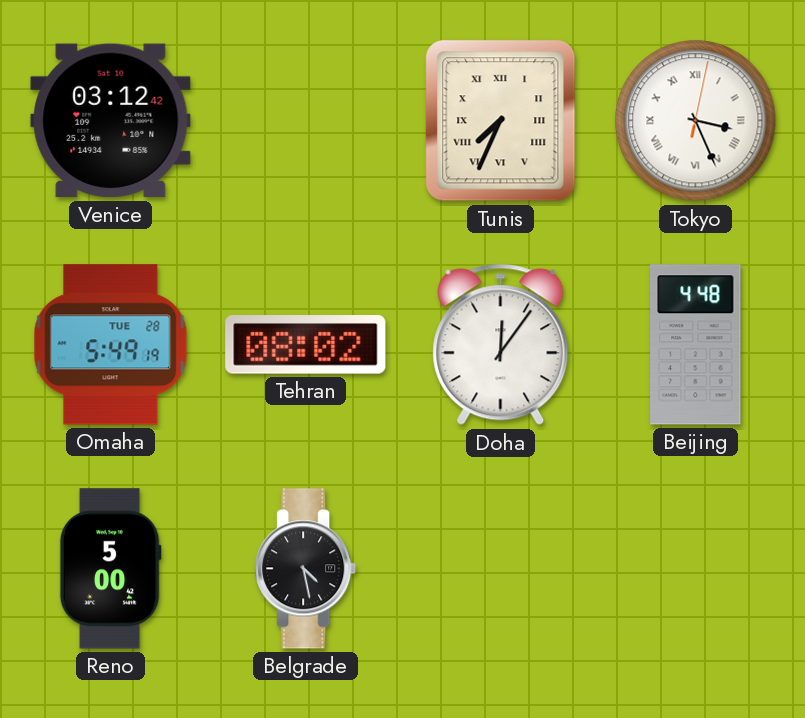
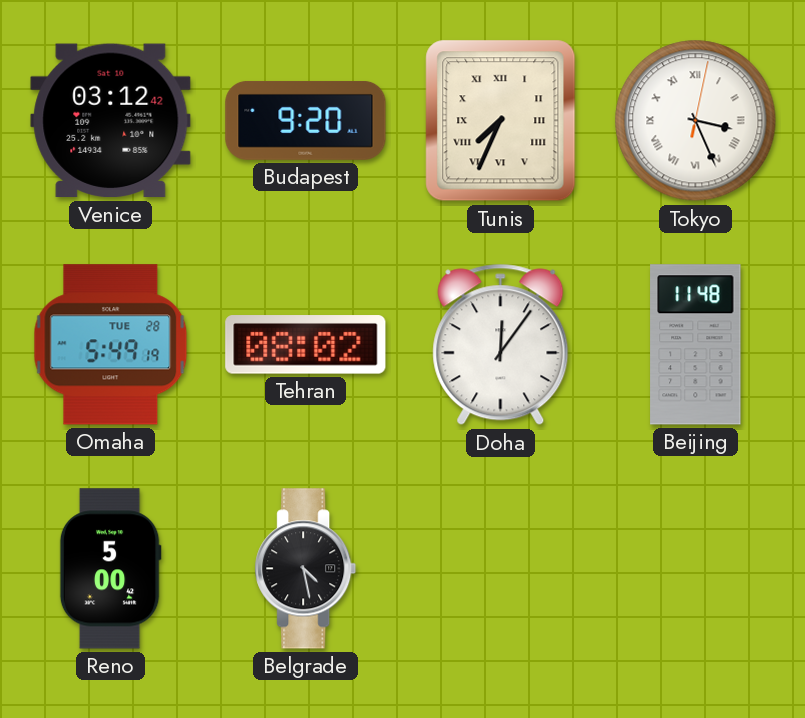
Budapest: none -> 9:20 (306, 120)
Beijing: 4:48 -> 11:48 (696, 345)
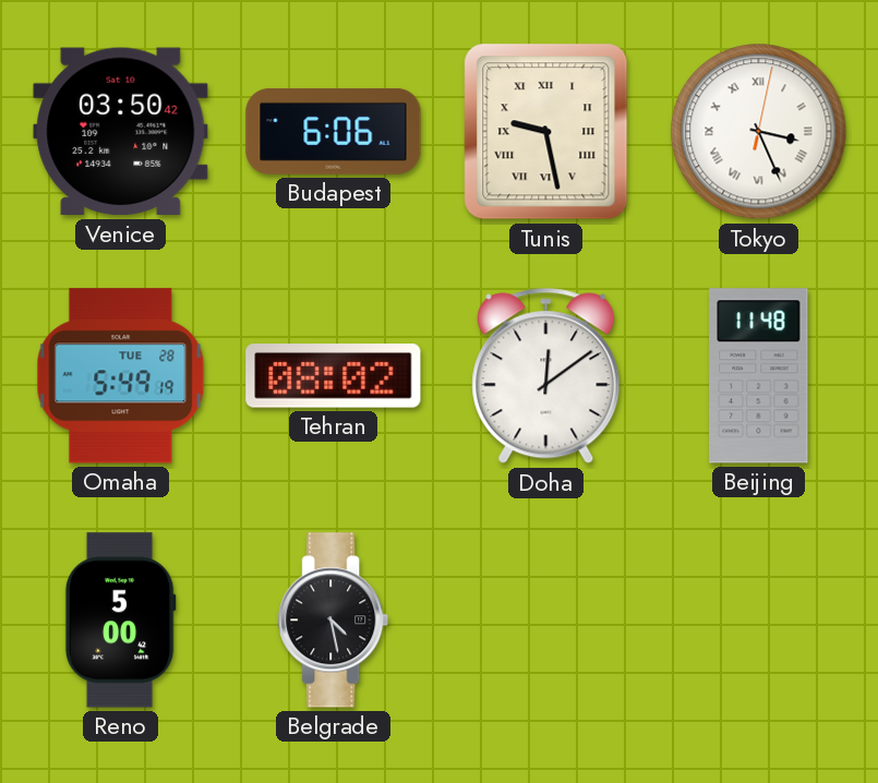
Venice: 03:12 -> 03:50 (121, 132)
Budapest: 9:20 -> 6:06 (334, 131)
Tunis: 7:34 -> 9:28 (546, 132)
Doha: 12:06 -> 12:09 (546, 376)
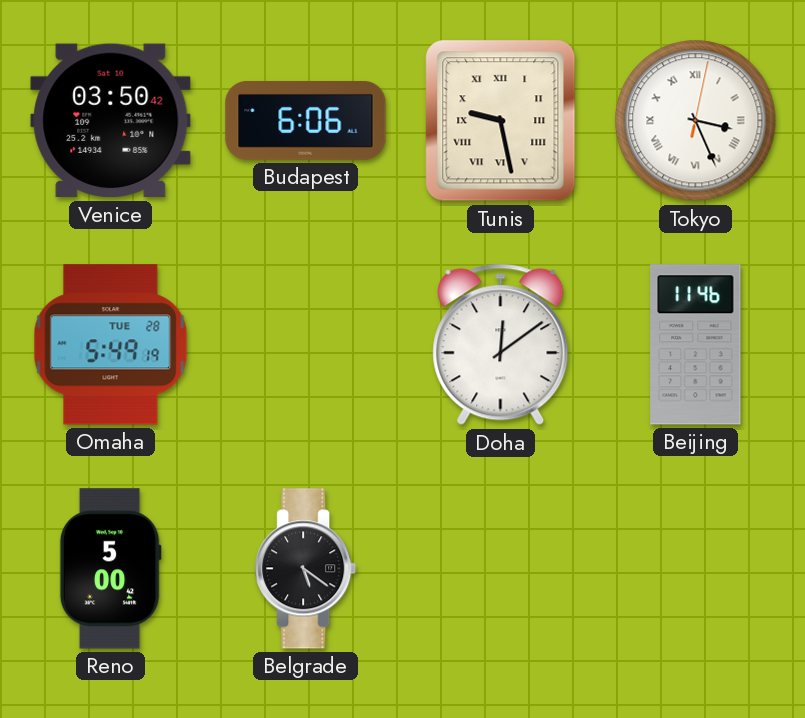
Tehran: 08:02 -> none (334, 376)
Beijing: 11:48 -> 11:46 (696, 345)
Belgrade: 4:28 -> 5:21 (306, 569)
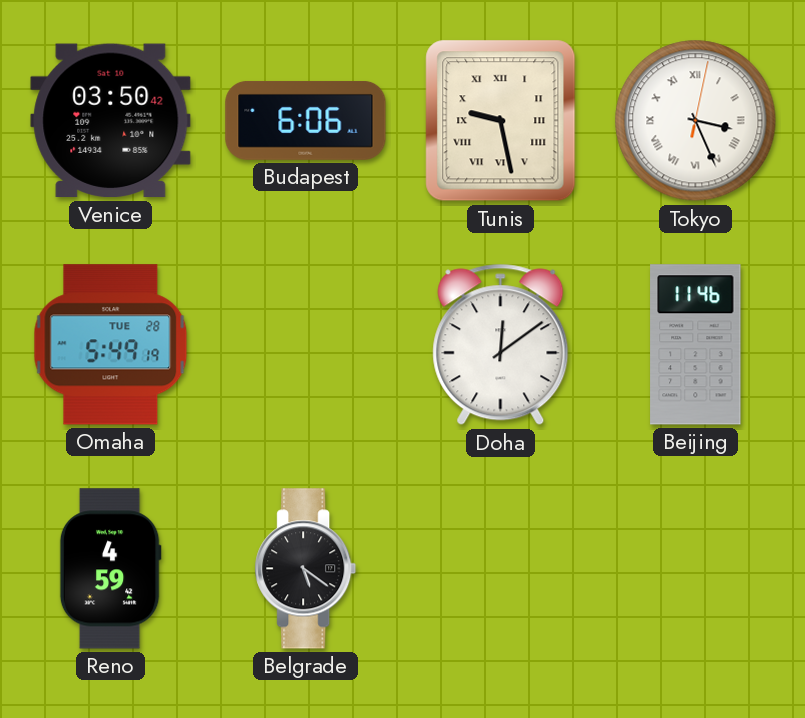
Reno: 5:00 -> 4:59 (110, 569)
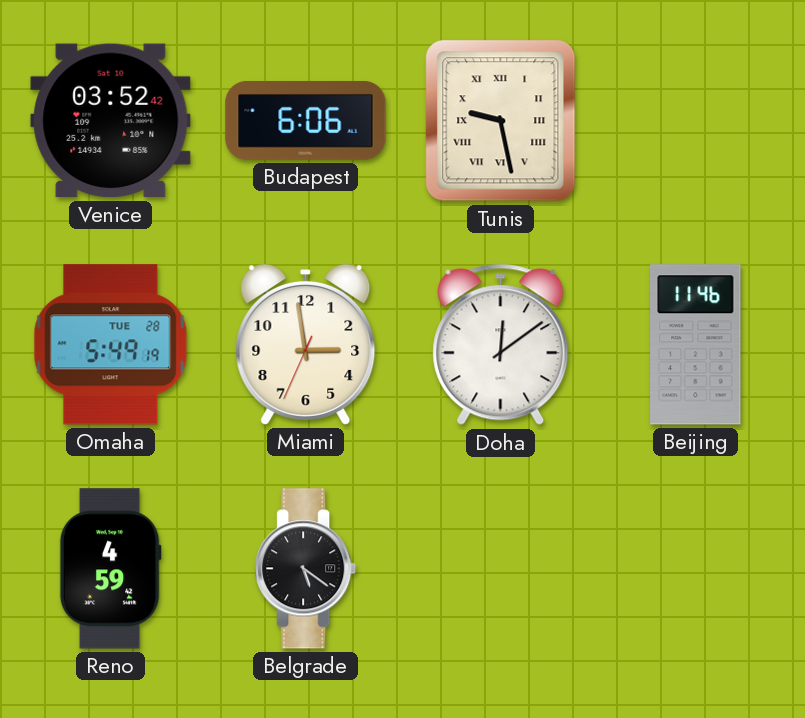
Venice: 03:50 -> 03:52 (111, 121)
Tokyo: 3:26 -> none (696, 121)
Miami: none -> 2:58 (306, 345)
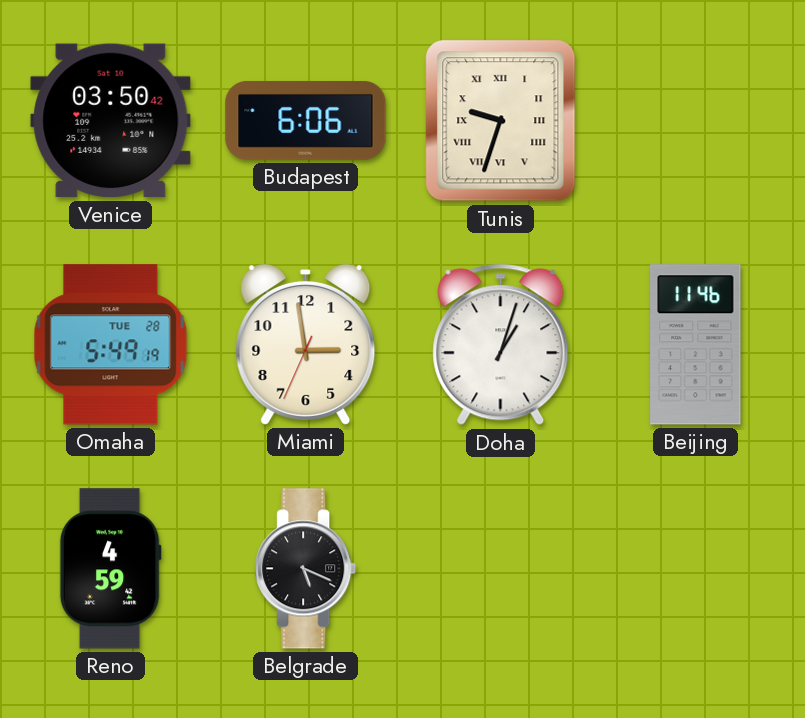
Venice: 03:52 -> 03:50 (111, 121)
Tunis: 9:28 -> 9:33 (501, 121)
Doha: 12:09 -> 1:03 (501, 345)
Belgrade: 5:21 -> 5:19 (306, 569)
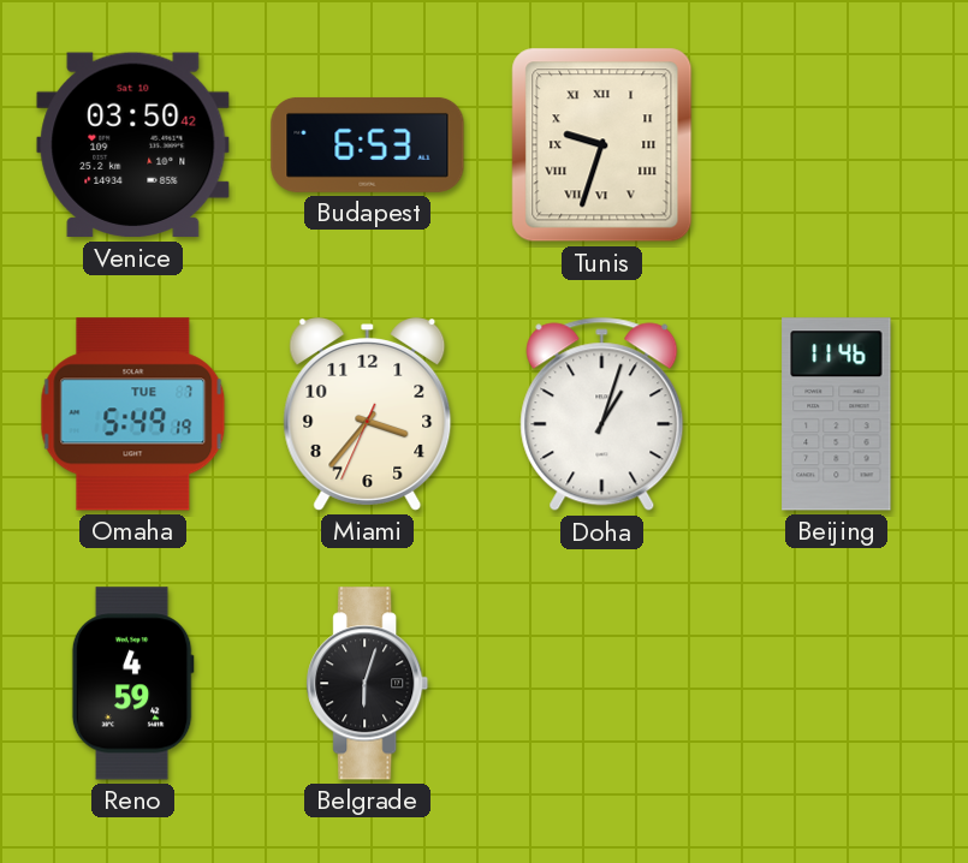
Budapest: 6:06 -> 6:53 (368, 144)
Omaha date: TUE 28 -> TUE 7 (133, 415)
Miami: 2:58 -> 3:36 (368, 415)
Belgrade: 5:19 -> 6:03 (368, 684)
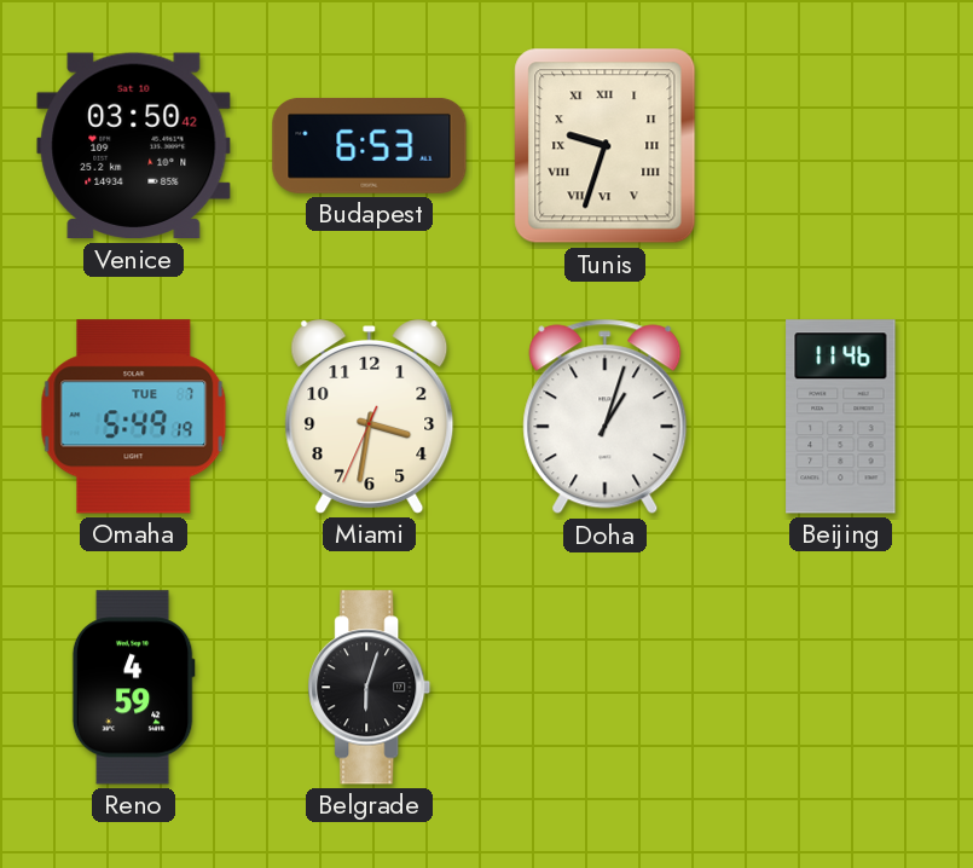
Miami: 3:36 -> 3:31 (370, 417)
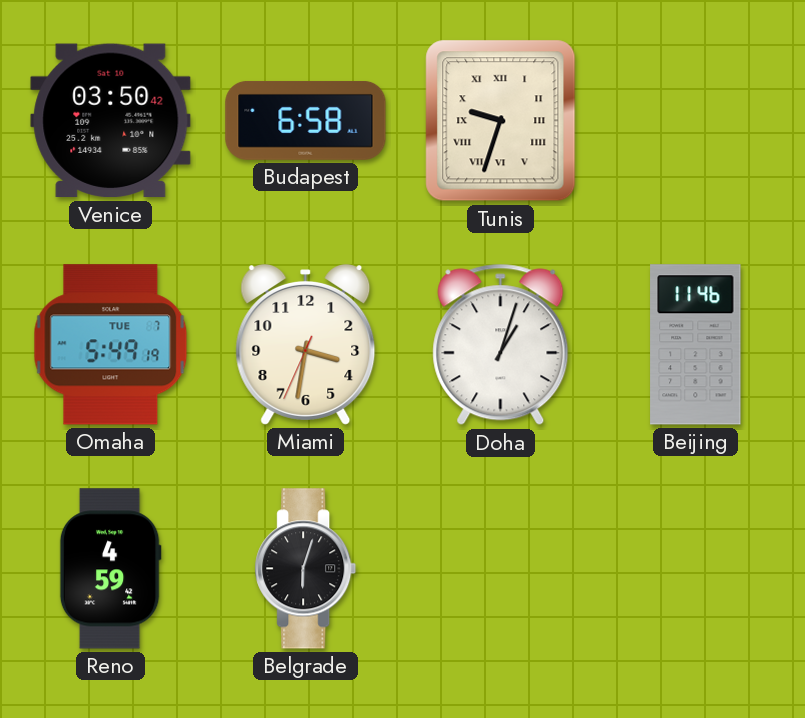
Budapest: 6:53 -> 6:58 (306, 120)
